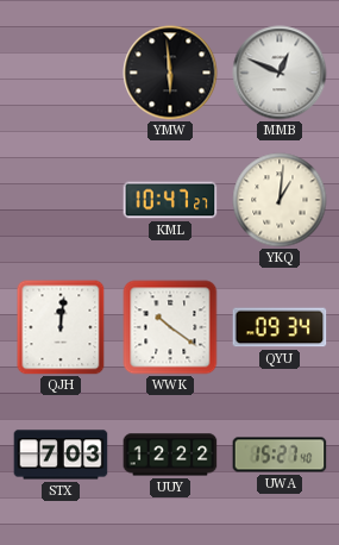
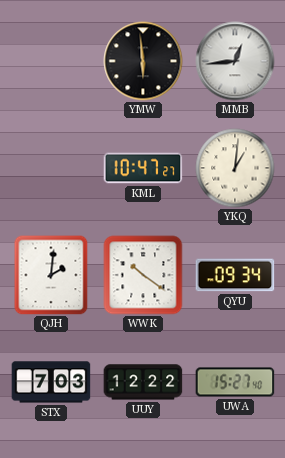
MMB: 12:49 -> 12:44 (235, 61)
QJH: 12:01 -> 2:01 (51, 275)
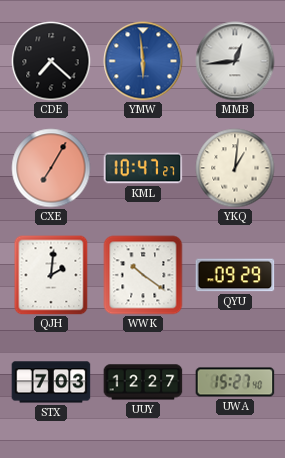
CDE: none -> 7:22 (51, 61)
YMW dial: black -> blue (143, 61)
CXE: none -> 7:05 (51, 168)
QYU: 09:34 -> 09:29 (235, 275)
UUY: 12:22 -> 12:27 (143, 382)
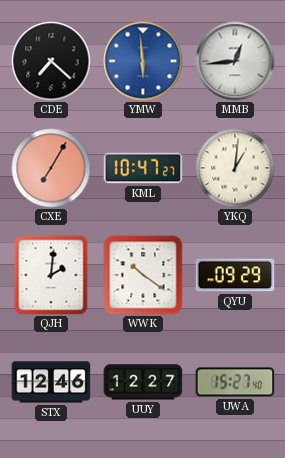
STX: 7:03 -> 12:46 (51, 382)
